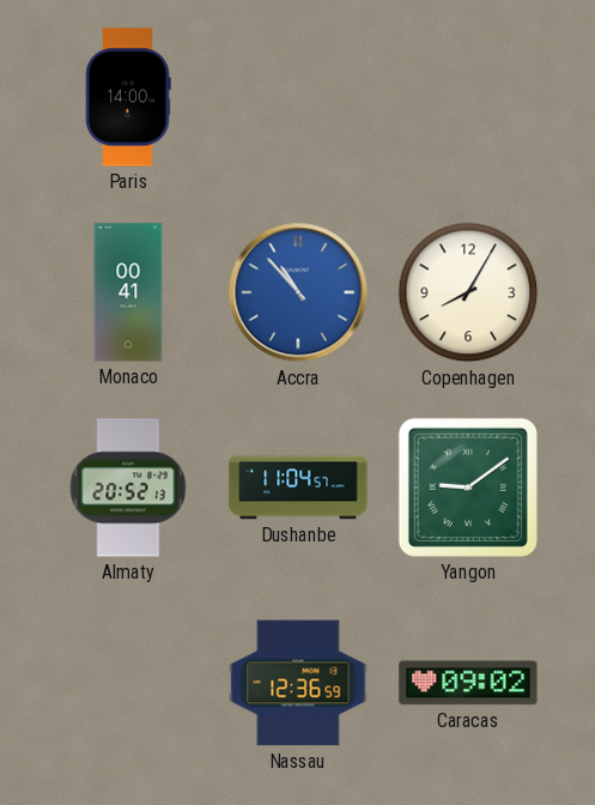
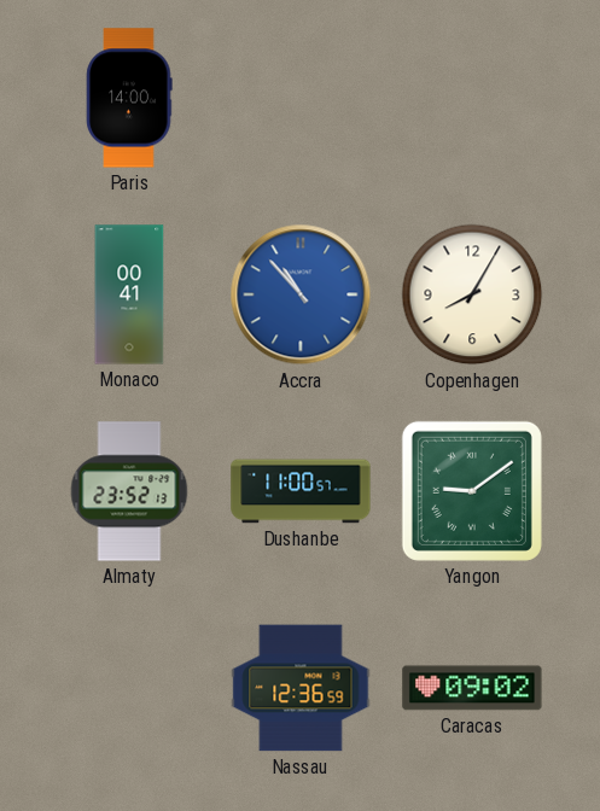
Almaty: 20:52 -> 23:52 (129, 491)
Dushanbe: 11:04 -> 11:00 (301, 491)
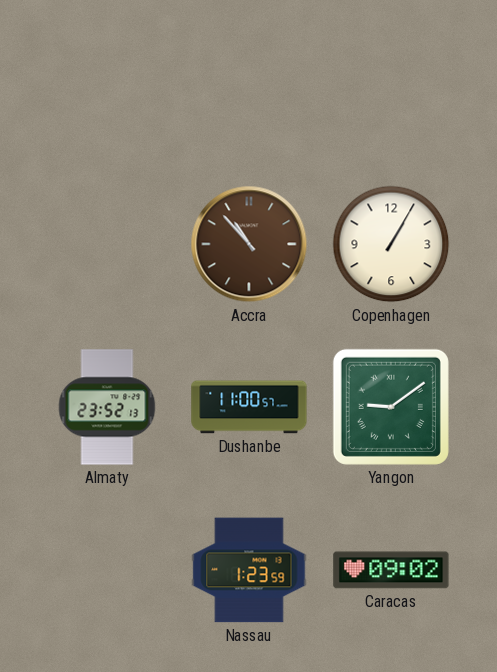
Paris: 14:00 -> none (129, 98)
Monaco: 00:41 -> none (129, 294)
Accra dial: blue -> brown (249, 244)
Copenhagen: 8:05 -> 1:05 (391, 244)
Nassau: 12:36 -> 1:23 (249, 570)
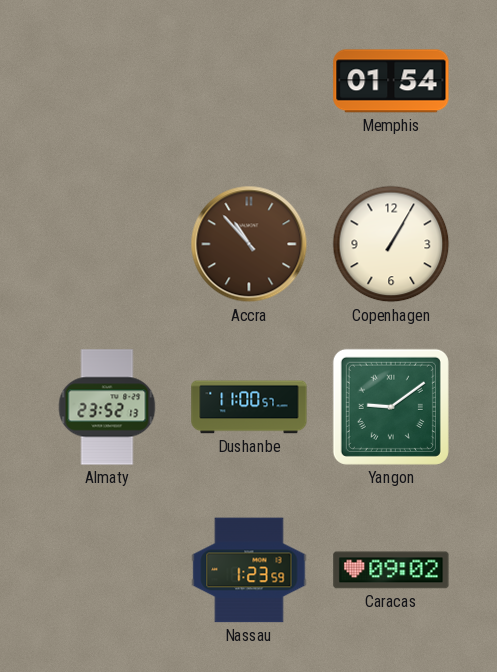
Memphis: none -> 01:54 (391, 81)
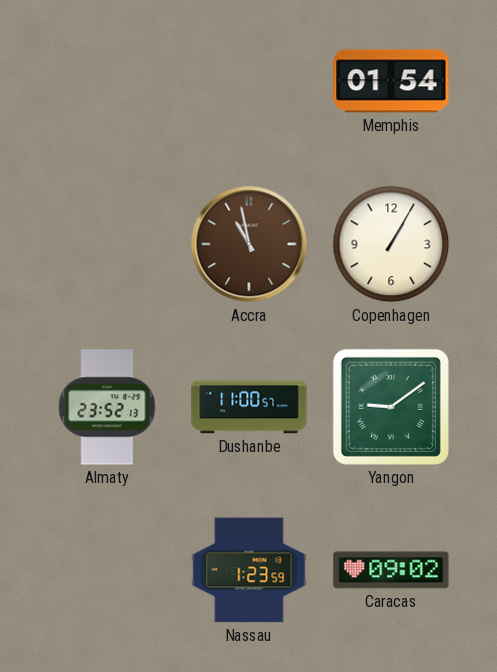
Accra: 10:53 -> 10:58 (249, 244)
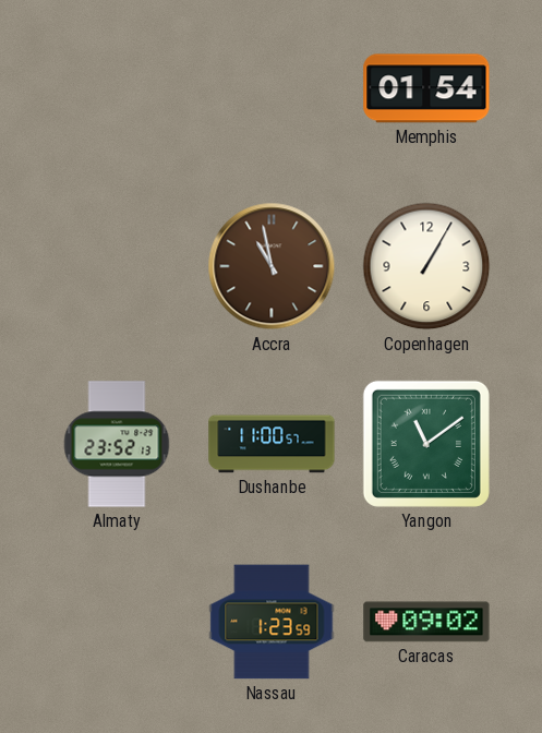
Yangon: 9:09 -> 11:09 (426, 444)
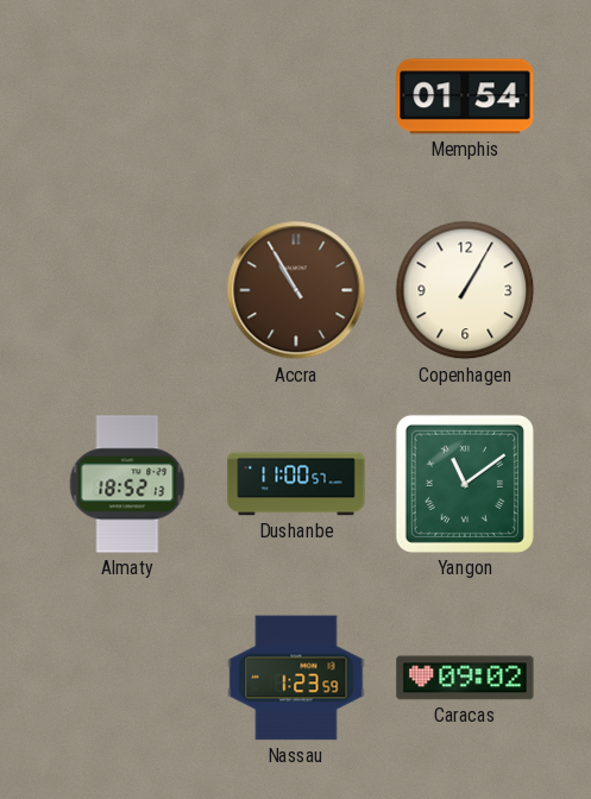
Accra: 10:58 -> 10:55 (296, 290)
Almaty: 23:52 -> 18:52 (127, 484)
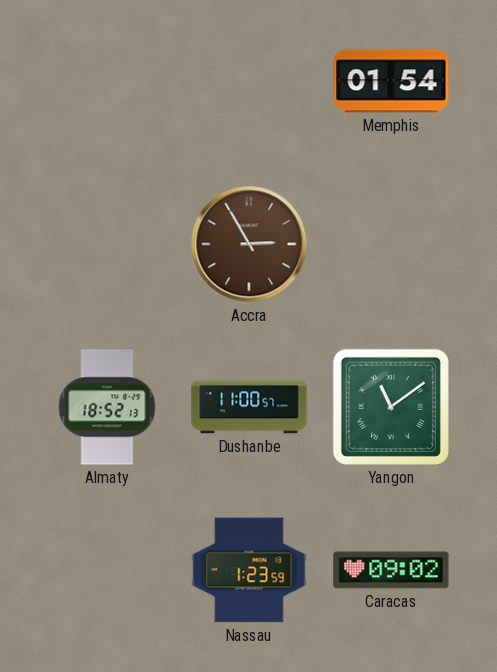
Accra: 10:55 -> 2:55 (249, 244)
Copenhagen: 1:05 -> none (465, 290)
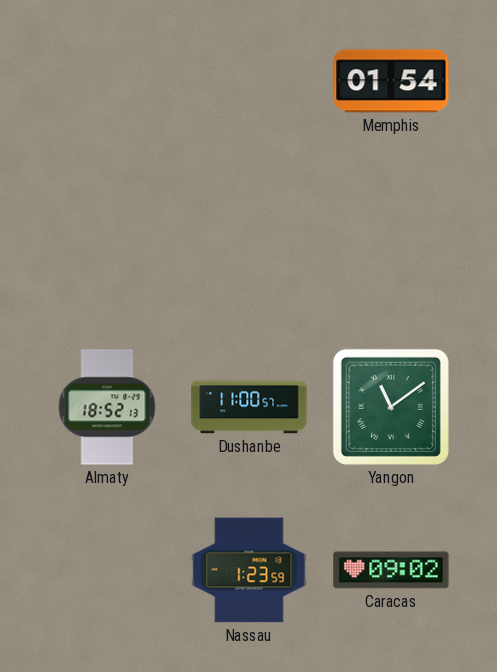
Accra: 2:55 -> none (249, 244)
